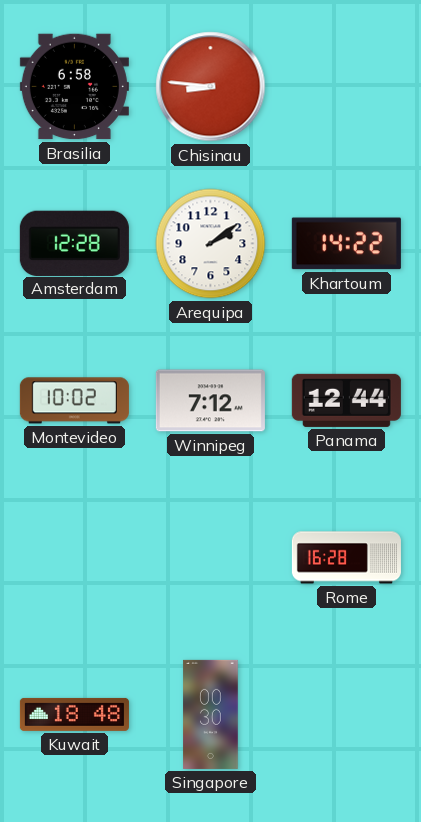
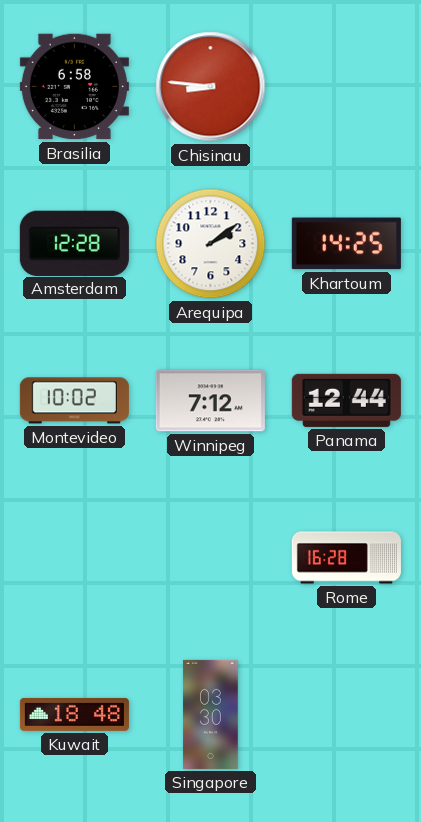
Khartoum: 14:22 -> 14:25 (346, 244)
Singapore: 00:30 -> 03:30 (211, 714)
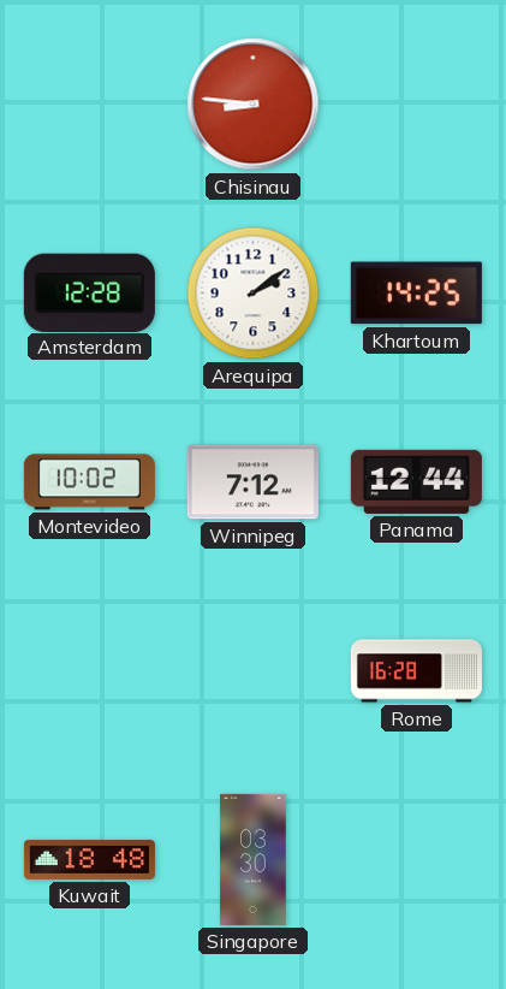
Brasilia: 6:58 -> none (74, 87)
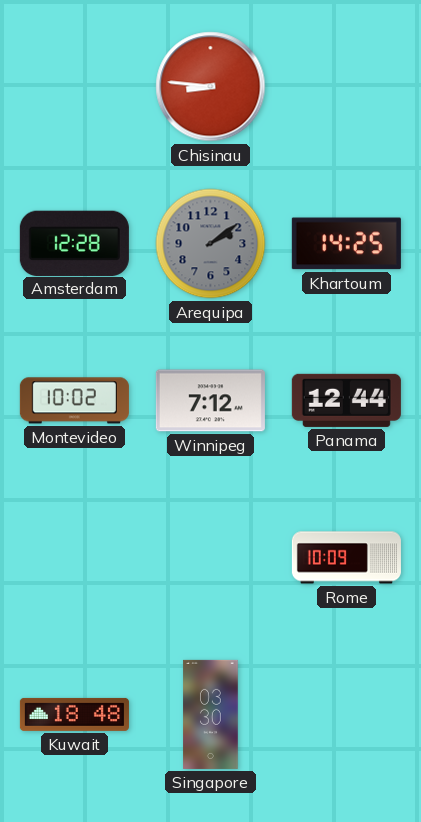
Arequipa dial: white -> grey (211, 244)
Rome: 16:28 -> 10:09 (346, 558)
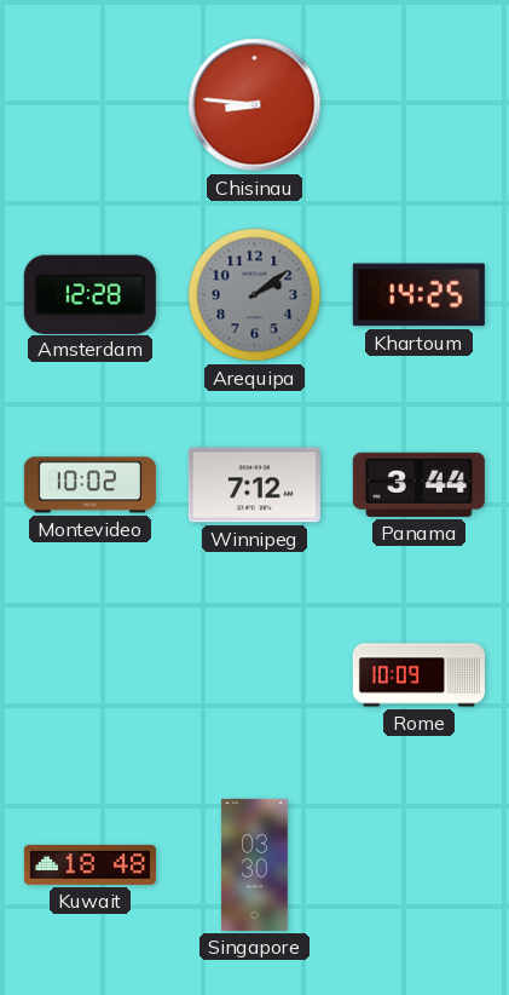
Panama: 12:44 -> 3:44 (418, 484)
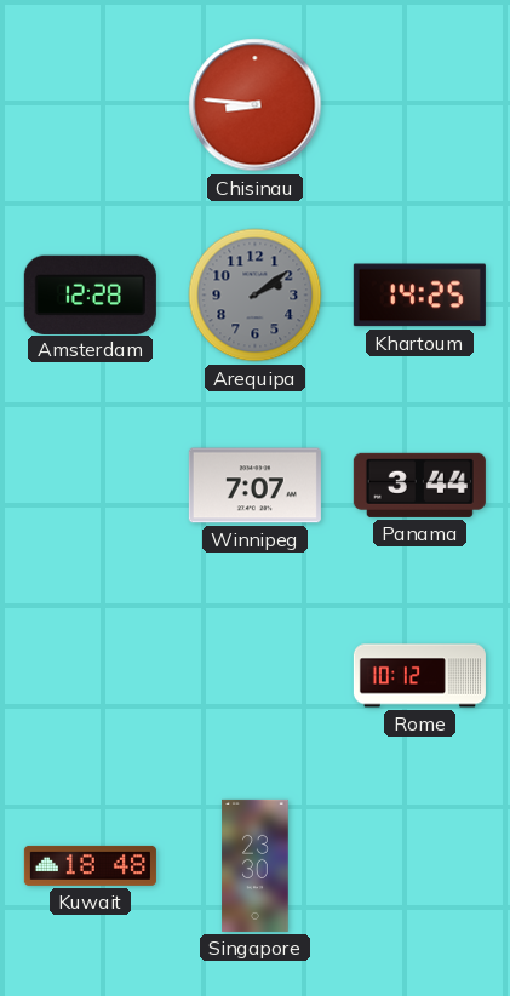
Montevideo: 10:02 -> none (89, 485)
Winnipeg: 7:12 -> 7:07 (254, 486)
Rome: 10:09 -> 10:12 (419, 676)
Singapore: 03:30 -> 23:30 (256, 865)
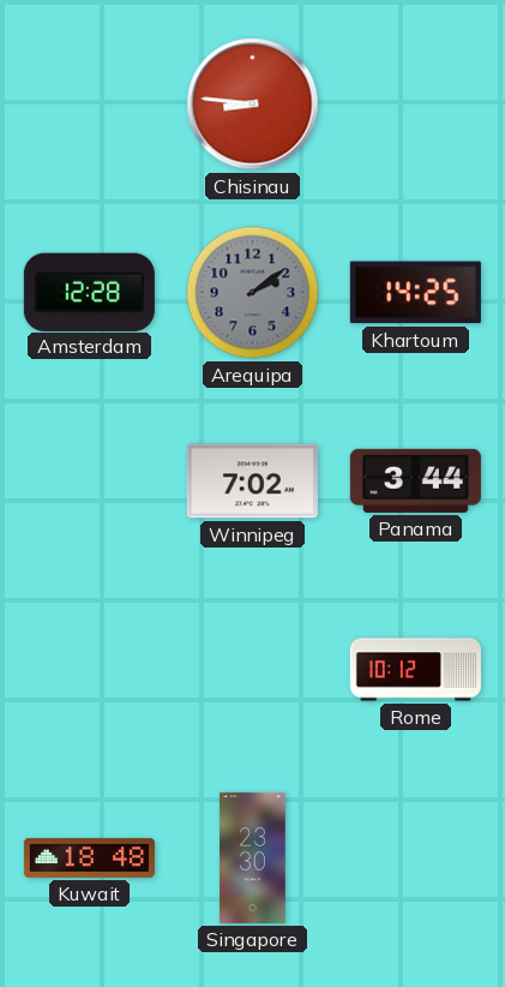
Winnipeg: 7:07 -> 7:02 (252, 481)
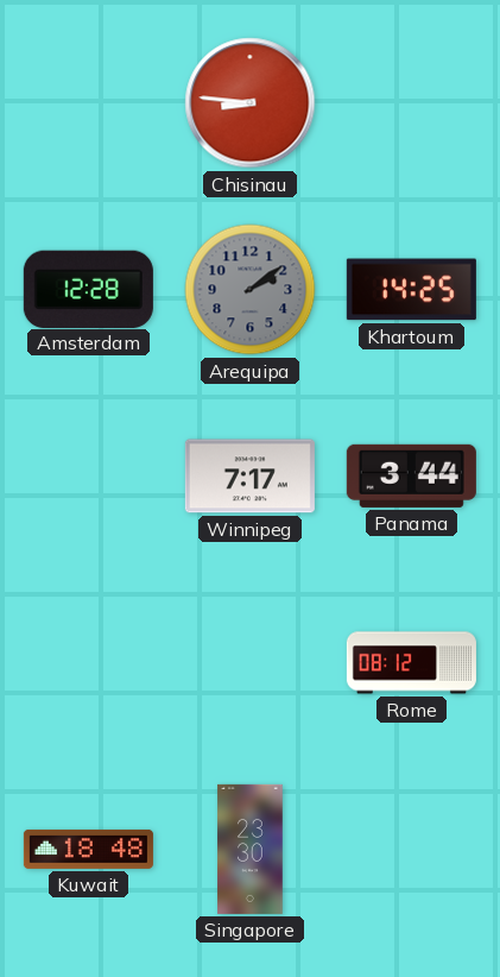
Winnipeg: 7:02 -> 7:17 (249, 477)
Rome: 10:12 -> 08:12 (411, 663)
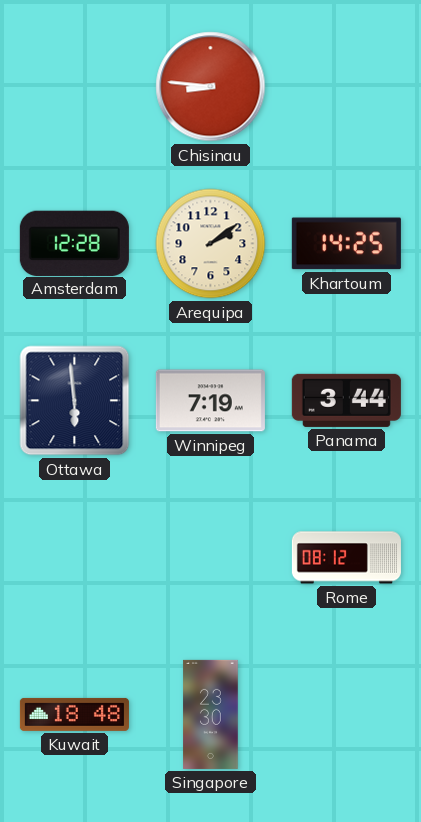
Arequipa dial: grey -> cream (211, 244)
Ottawa: none -> 5:59 (75, 401)
Winnipeg: 7:17 -> 7:19 (210, 401)
